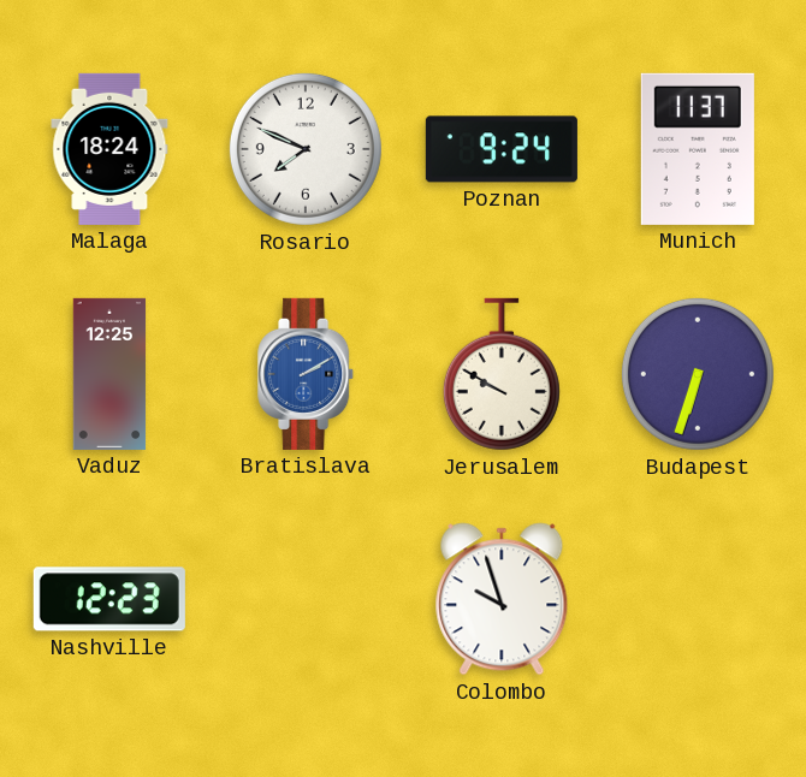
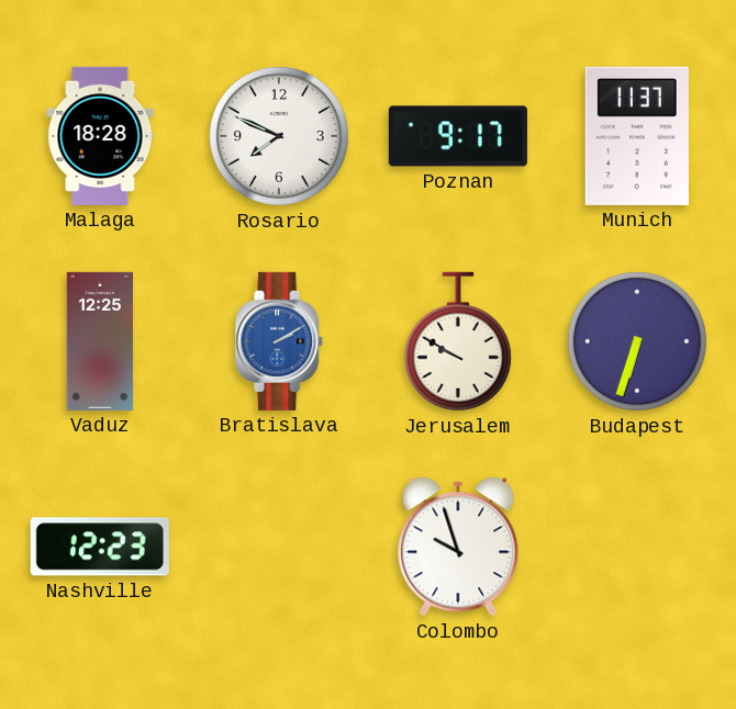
Malaga: 18:24 -> 18:28 (100, 136)
Poznan: 9:24 -> 9:17 (458, 136)
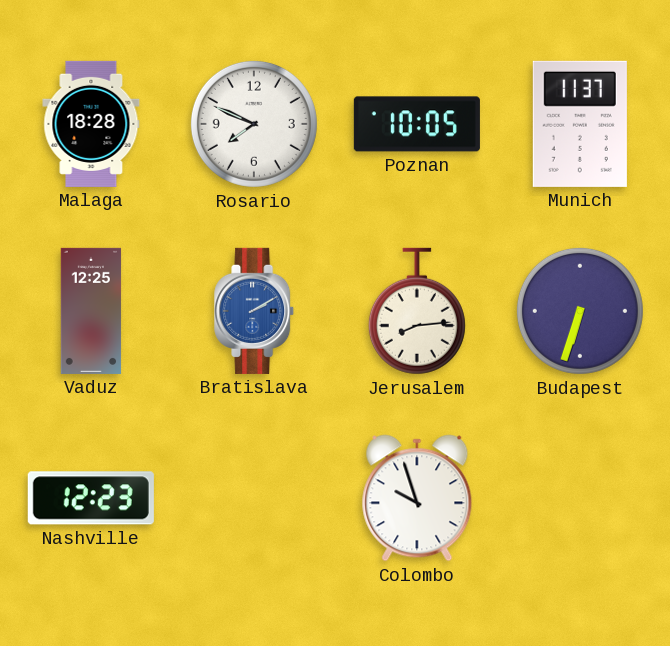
Poznan: 9:17 -> 10:05 (417, 124)
Jerusalem: 9:50 -> 8:14 (417, 311)
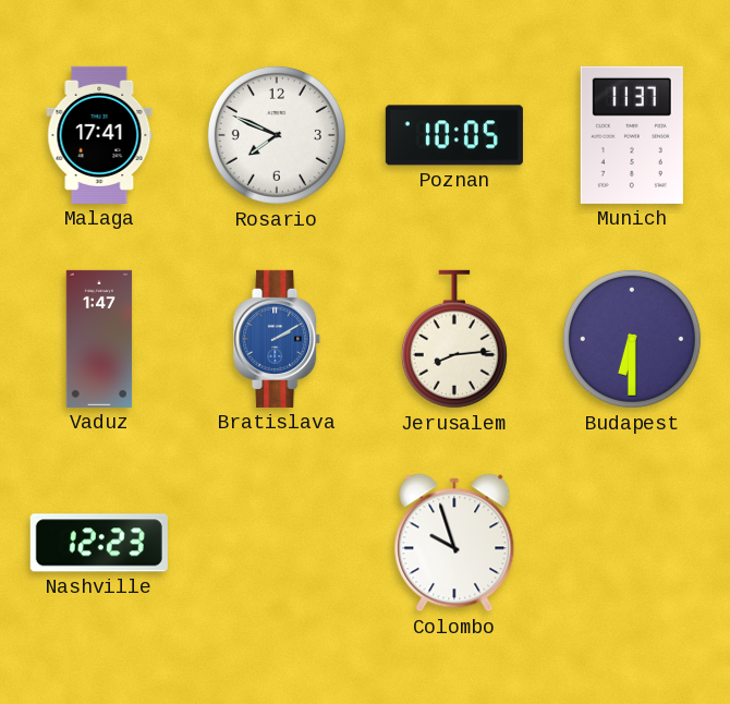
Malaga: 18:28 -> 17:41 (99, 135)
Vaduz: 12:25 -> 1:47 (99, 339)
Budapest: 6:33 -> 6:30 (632, 339)
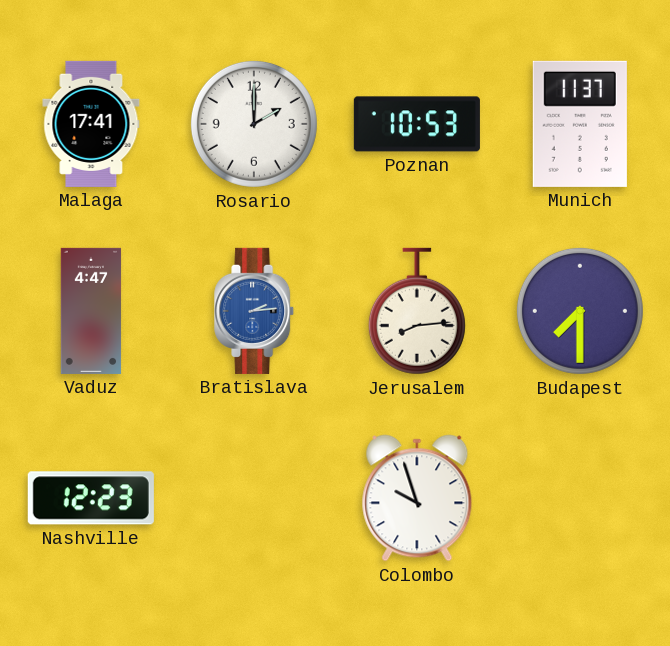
Rosario: 7:49 -> 2:00 (254, 124)
Poznan: 10:05 -> 10:53 (417, 124)
Vaduz: 1:47 -> 4:47 (91, 311)
Bratislava: 2:10 -> 2:14 (255, 311)
Budapest: 6:30 -> 7:30 (580, 311)
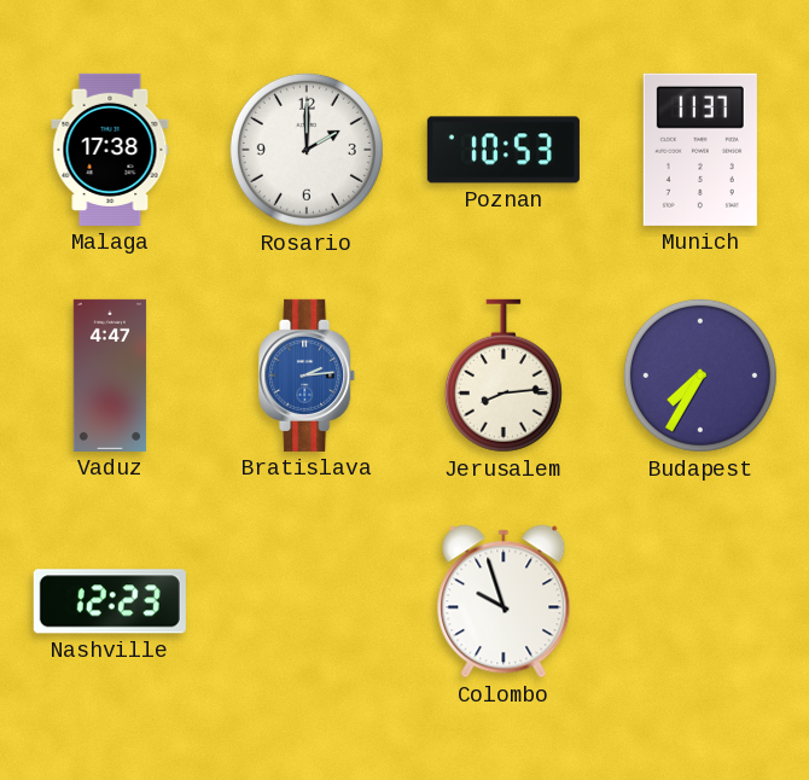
Malaga: 17:41 -> 17:38 (110, 150)
Budapest: 7:30 -> 7:35 (700, 376)
